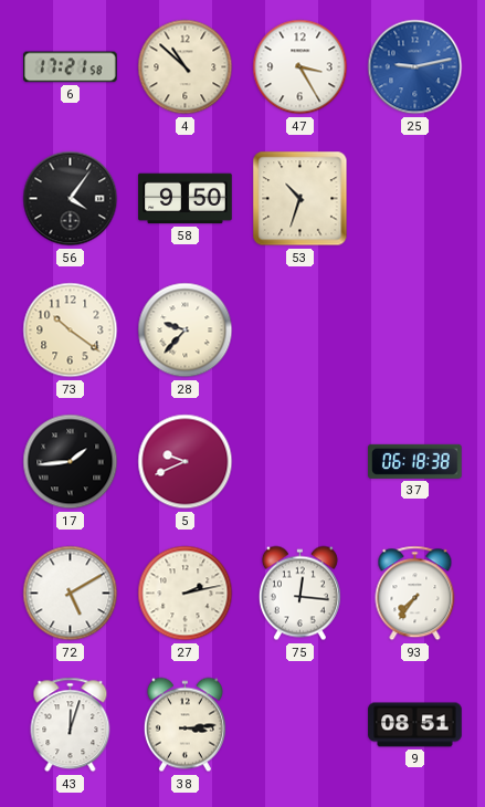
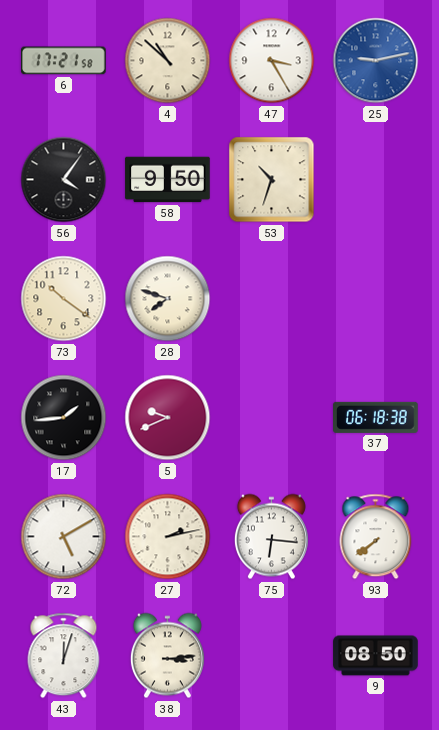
28: 9:37 -> 7:48 (168, 299)
75: 12:16 -> 6:16 (271, 537)
93: 7:36 -> 7:39 (376, 537)
9: 08:51 -> 08:50 (376, 656)
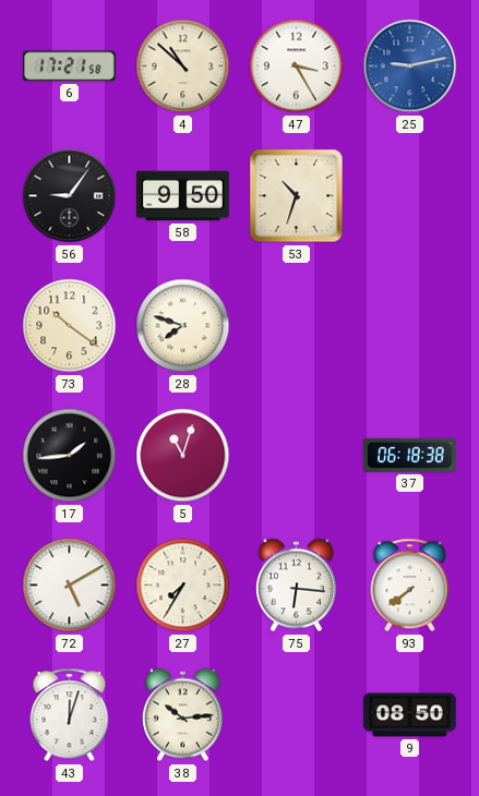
56: 4:06 -> 9:06 (70, 196)
5: 9:41 -> 11:03 (183, 456)
27: 2:13 -> 7:35 (183, 586)
38: 3:14 -> 10:14 (182, 715)
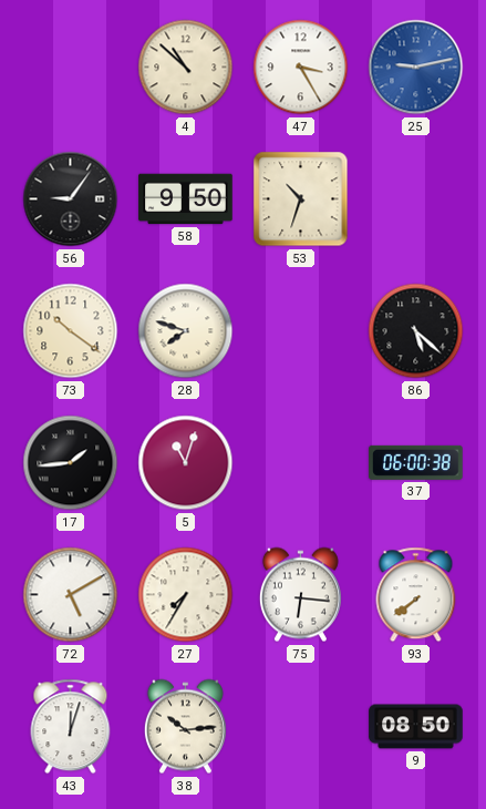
6: 17:21 -> none (70, 67)
86: none -> 5:22 (416, 331)
37: 06:18 -> 06:00 (416, 462)
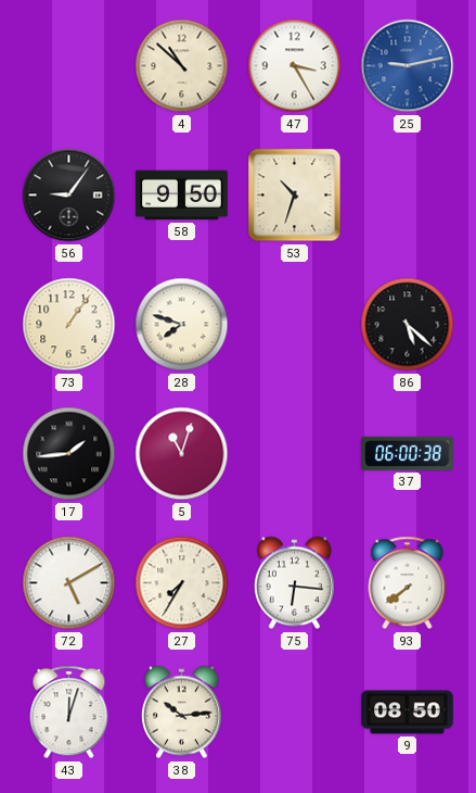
73: 10:21 -> 1:06 (69, 325)
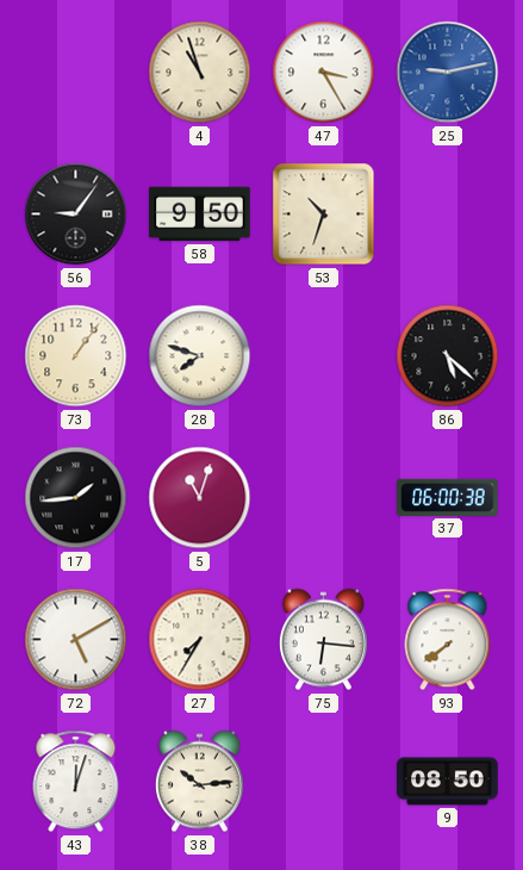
4: 10:52 -> 10:57 (200, 73)
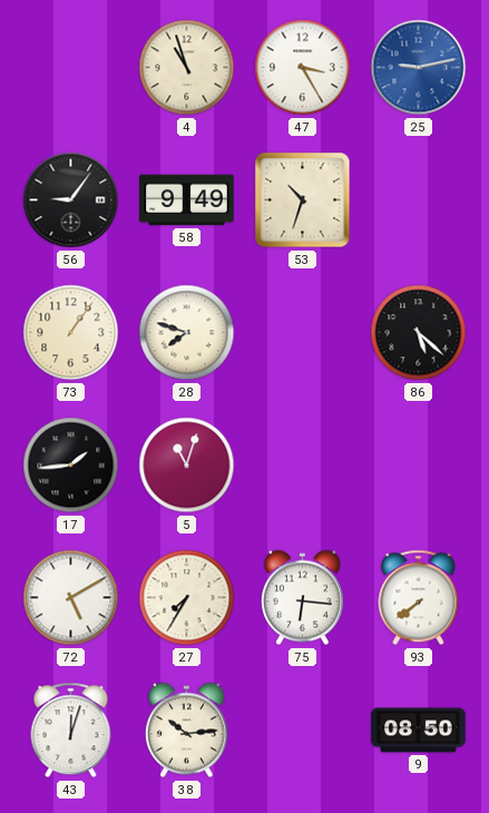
58: 9:50 -> 9:49 (187, 200)
37: 06:00 -> none (448, 497)
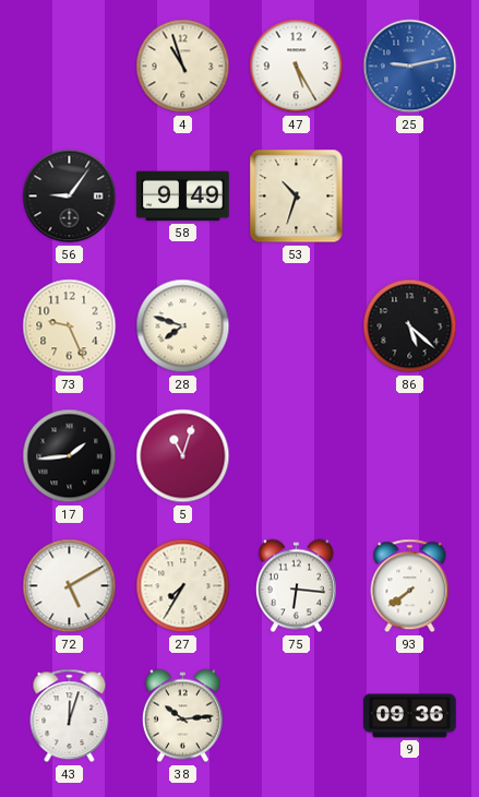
47: 3:25 -> 5:25 (297, 67)
73: 1:06 -> 9:26 (70, 326)
9: 08:50 -> 09:36 (410, 716)
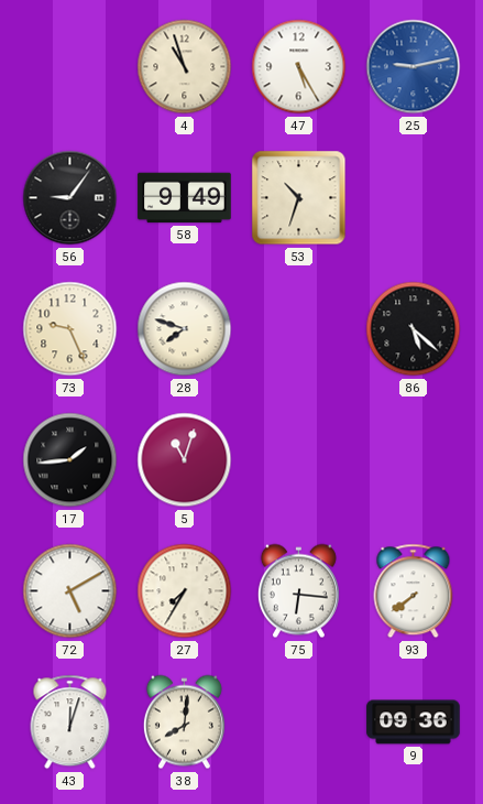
38: 10:14 -> 8:01 (184, 722)
